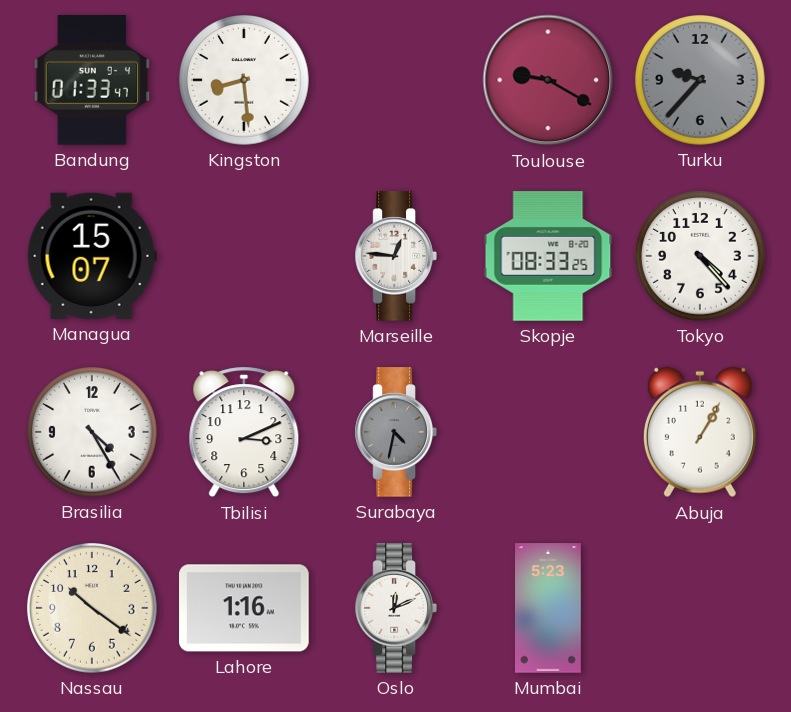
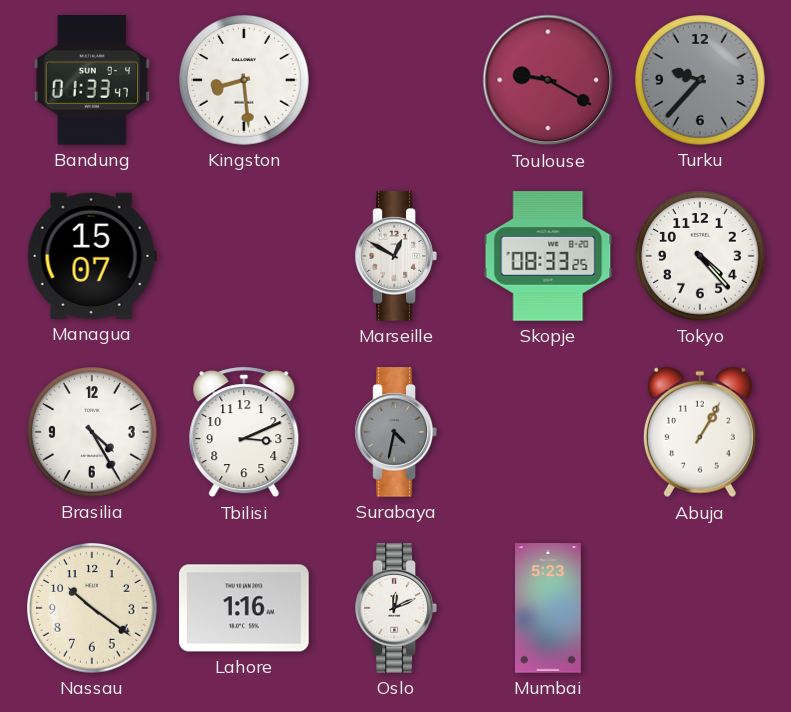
Marseille: 12:46 -> 12:50 (396, 256)
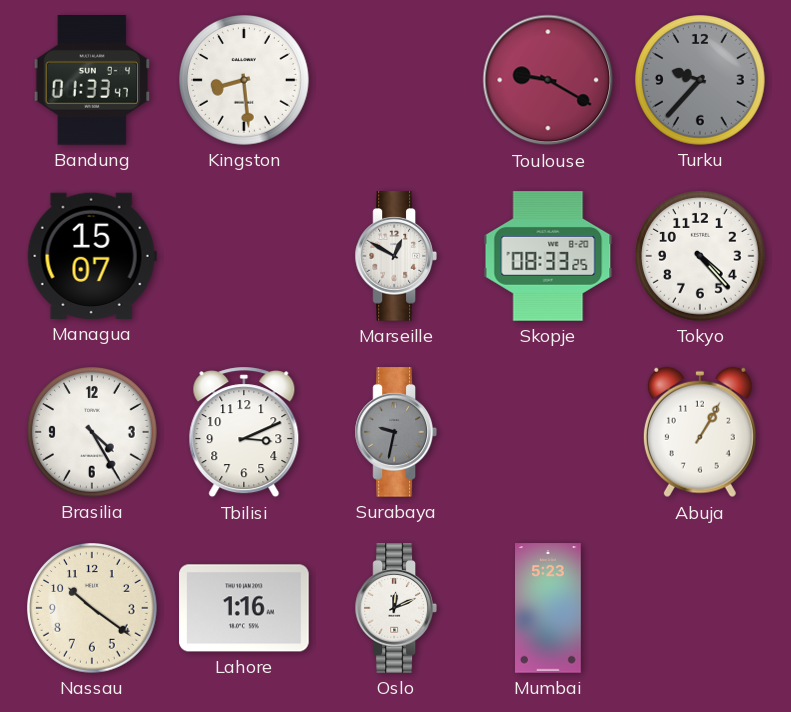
Surabaya: 4:32 -> 9:32 (396, 432)
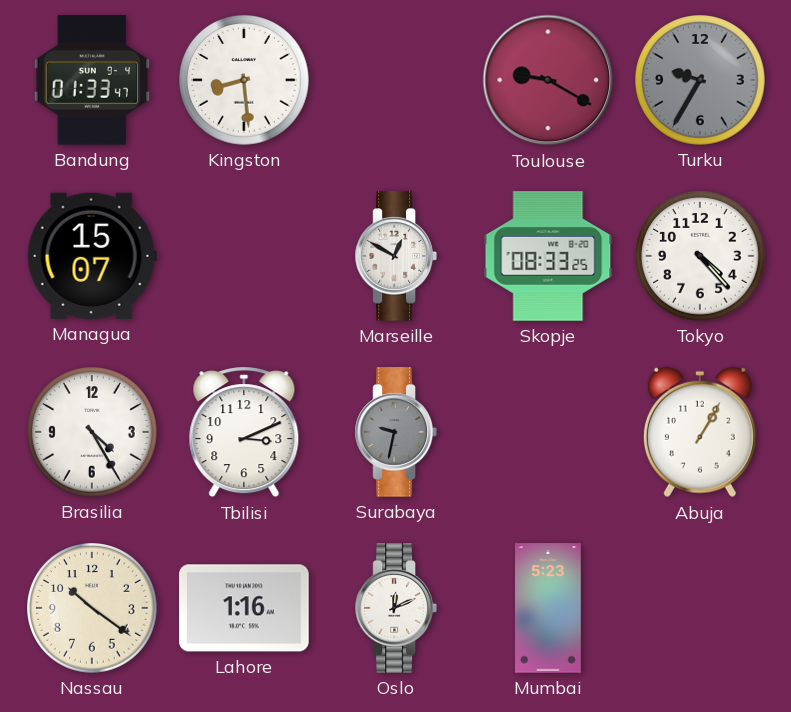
Turku: 9:37 -> 9:35 (701, 81)
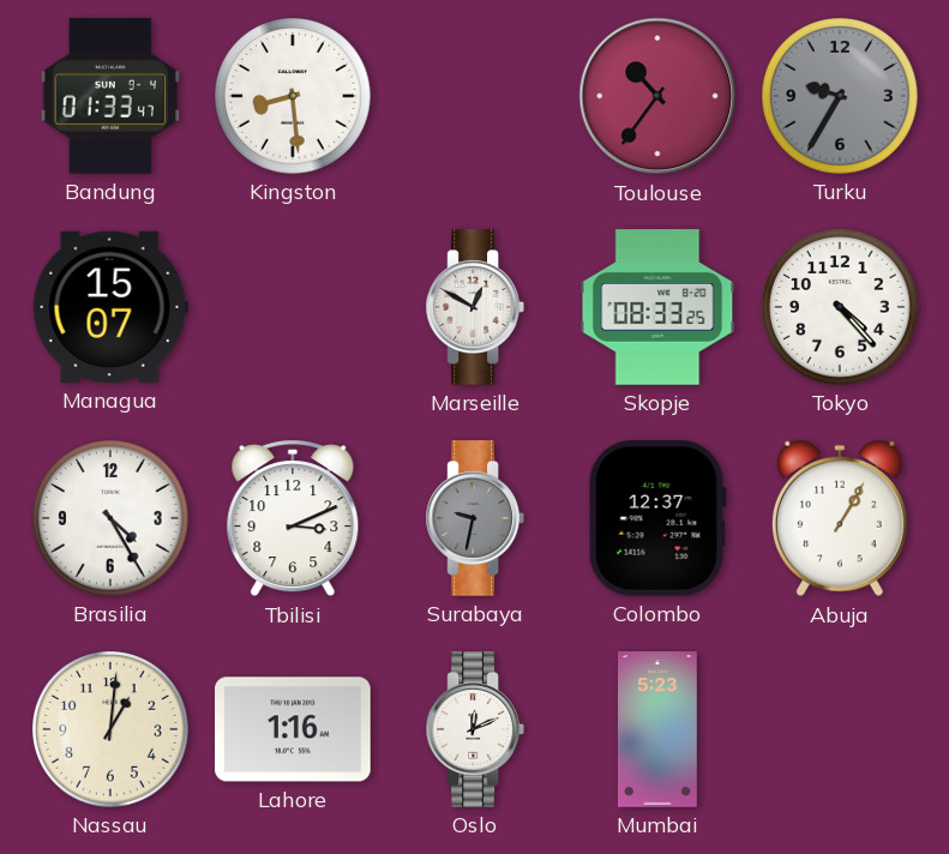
Toulouse: 9:20 -> 10:36 (657, 96)
Colombo: none -> 12:37 (657, 519)
Nassau: 10:21 -> 1:01 (112, 730)
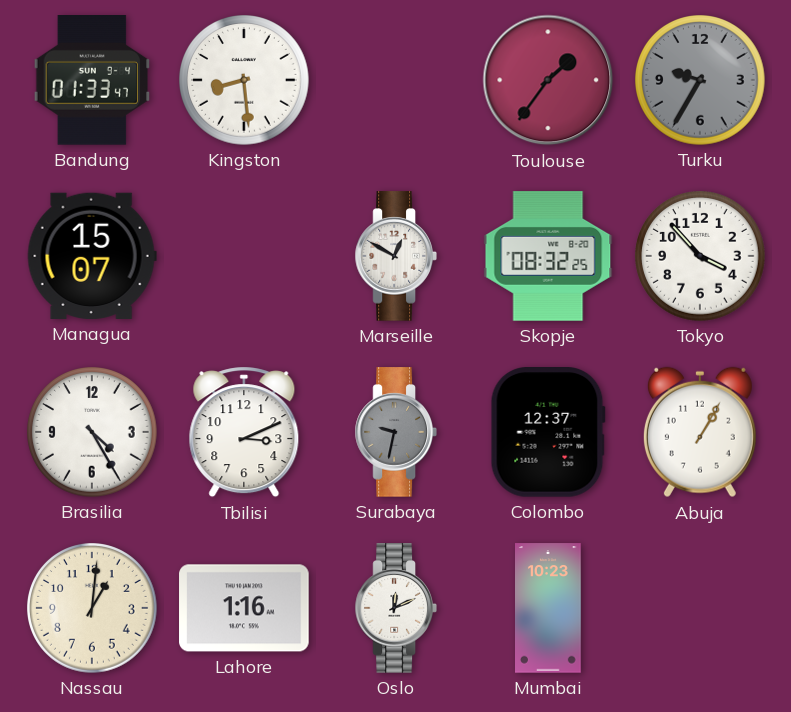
Toulouse: 10:36 -> 1:36 (548, 80)
Skopje: 08:33 -> 08:32 (548, 256)
Tokyo: 4:23 -> 3:53 (701, 257)
Mumbai: 5:23 -> 10:23 (549, 608)
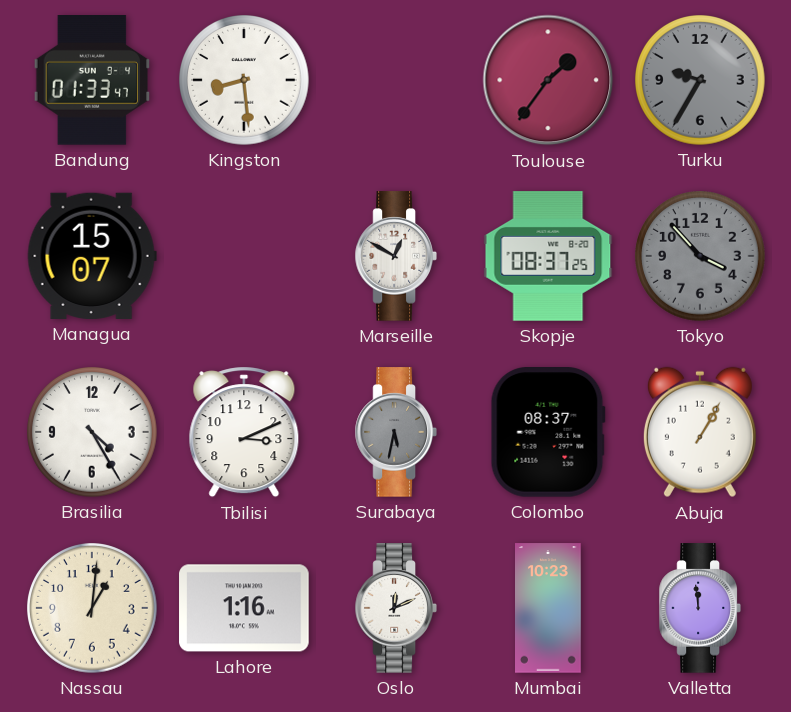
Skopje: 08:32 -> 08:37 (548, 256)
Tokyo dial: white -> grey (701, 257)
Surabaya: 9:32 -> 5:32 (396, 432)
Colombo: 12:37 -> 08:37 (548, 433)
Valletta: none -> 11:59 (700, 608)
